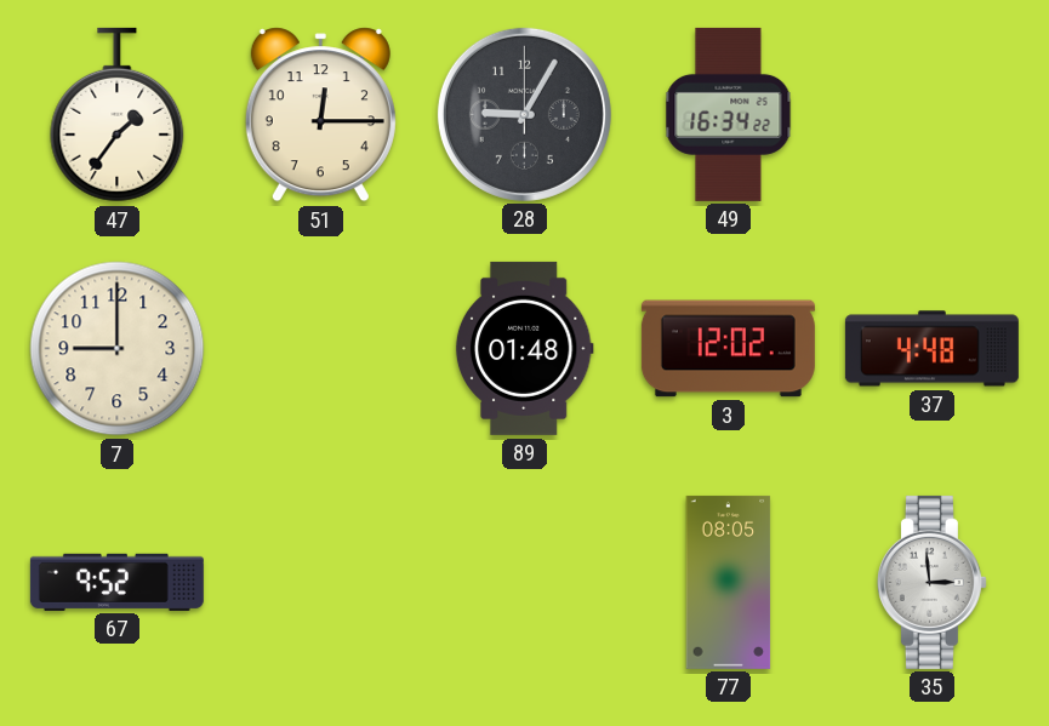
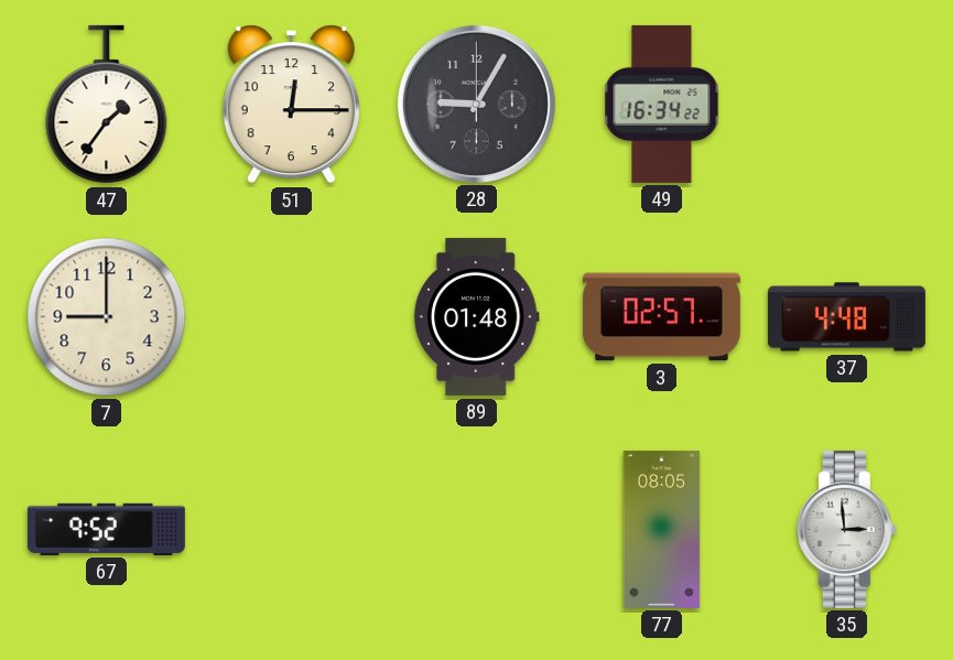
3: 12:02 -> 02:57 (661, 317)
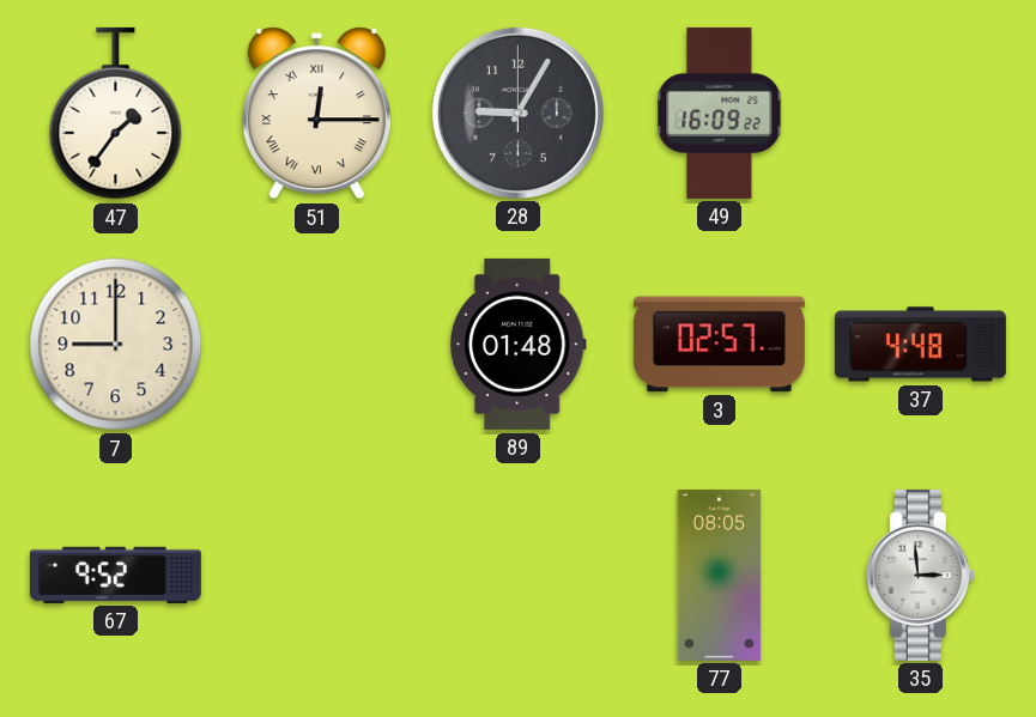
51 numerals: Arabic -> Roman (316, 114)
49: 16:34 -> 16:09 (720, 113)
